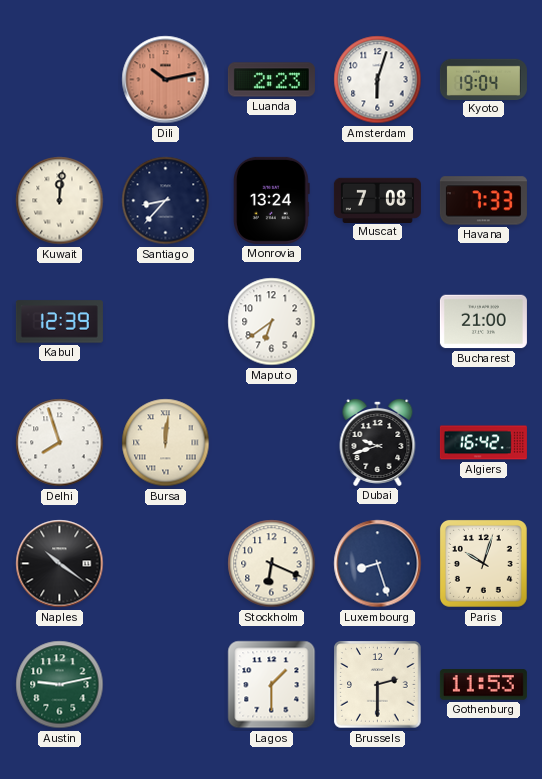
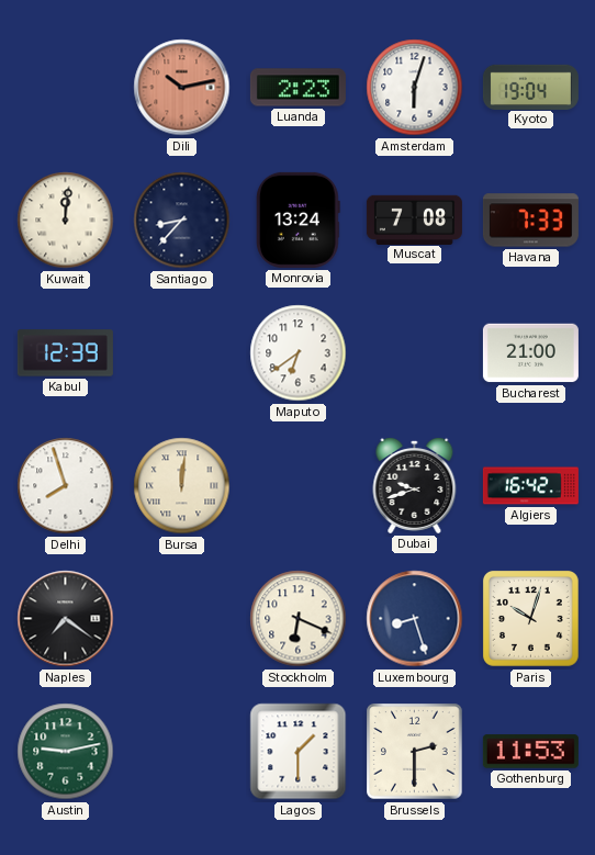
Naples: 10:21 -> 7:21 (66, 619)
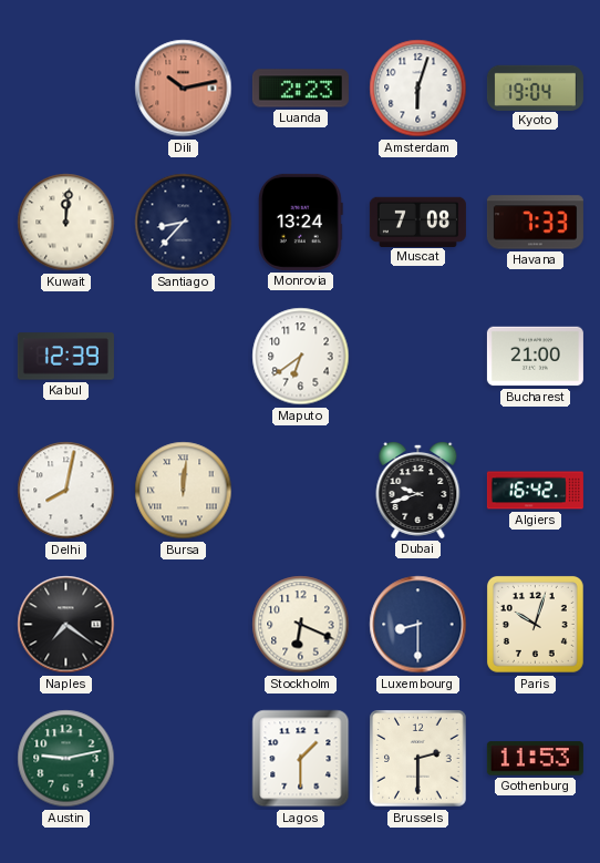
Delhi: 7:57 -> 8:02 (66, 491)
Luxembourg: 8:27 -> 8:30 (418, 625)
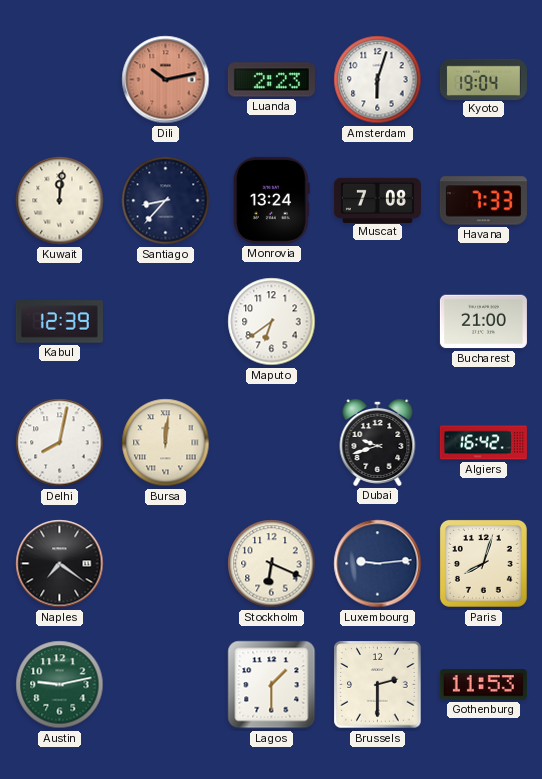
Luxembourg: 8:30 -> 9:14 (378, 564)
Paris: 10:03 -> 8:03 (483, 563)
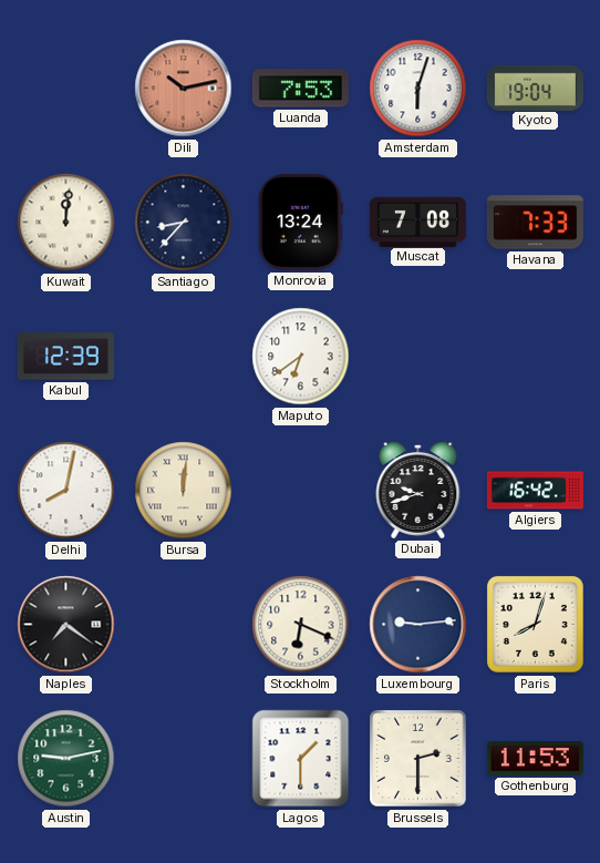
Luanda: 2:23 -> 7:53 (300, 89)
Bucharest: 21:00 -> none (483, 322)
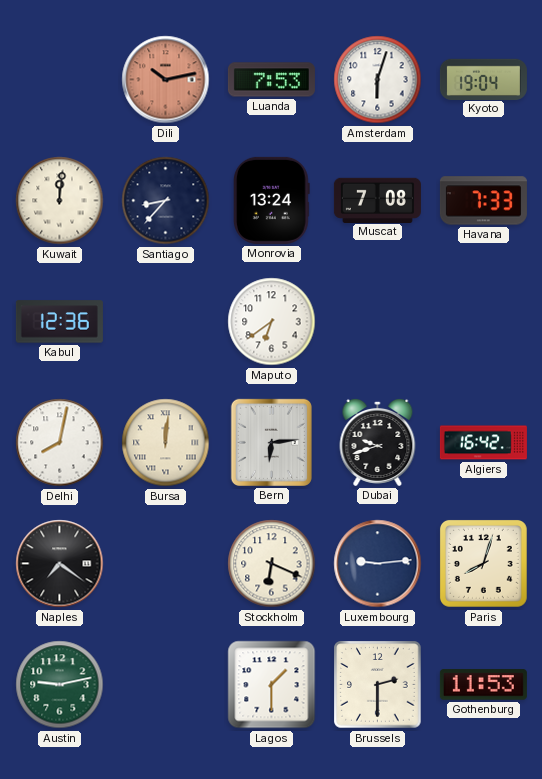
Kabul: 12:39 -> 12:36 (59, 322)
Bern: none -> 6:14 (271, 442)
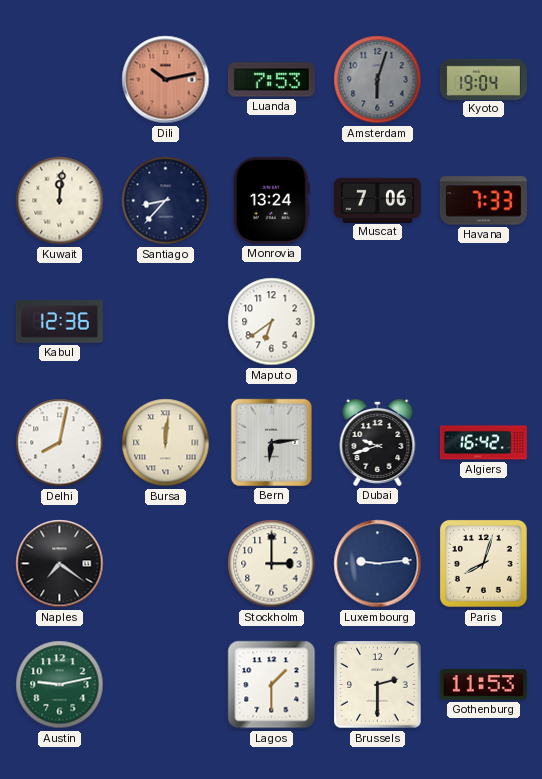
Amsterdam dial: white -> grey (378, 80)
Muscat: 7:08 -> 7:06 (377, 200)
Stockholm: 6:19 -> 3:00 (272, 564)
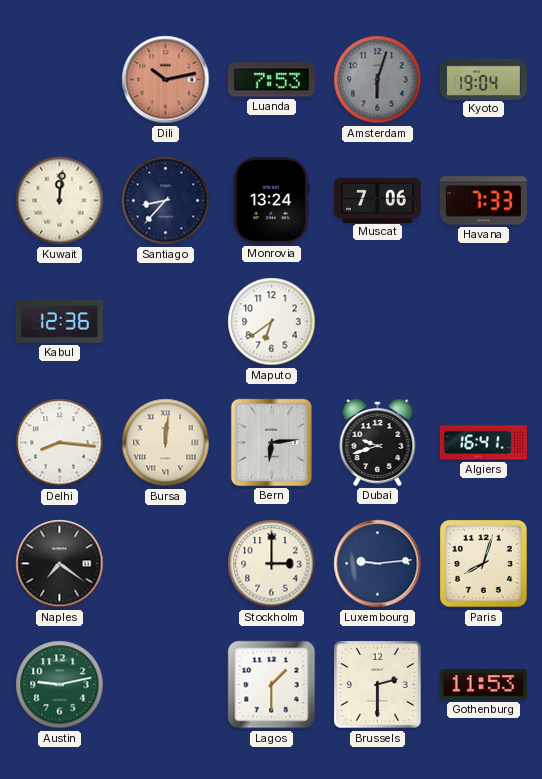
Delhi: 8:02 -> 8:16 (60, 443)
Algiers: 16:42 -> 16:41 (483, 443)
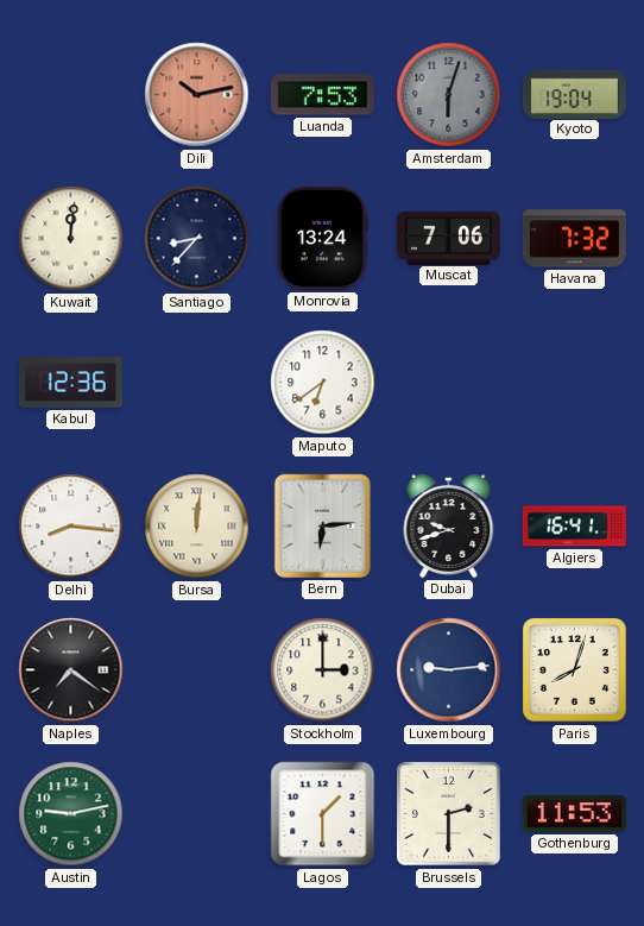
Havana: 7:33 -> 7:32 (574, 239)
